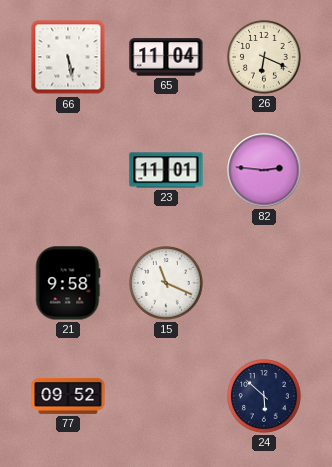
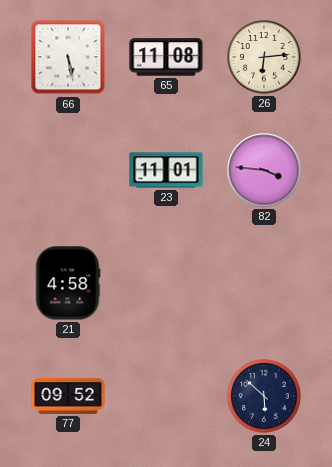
65: 11:04 -> 11:08 (166, 57)
26: 6:19 -> 6:14 (265, 58)
82: 2:46 -> 3:46 (264, 170)
21: 9:58 -> 4:58 (68, 283)
15: 11:19 -> none (167, 284)
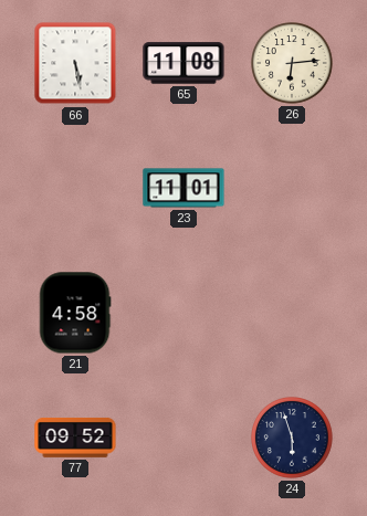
82: 3:46 -> none (264, 170)
24: 5:52 -> 5:57 (293, 439)
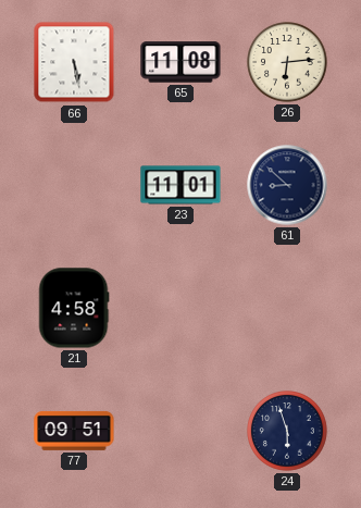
61: none -> 8:52 (287, 185)
77: 09:52 -> 09:51 (74, 431)
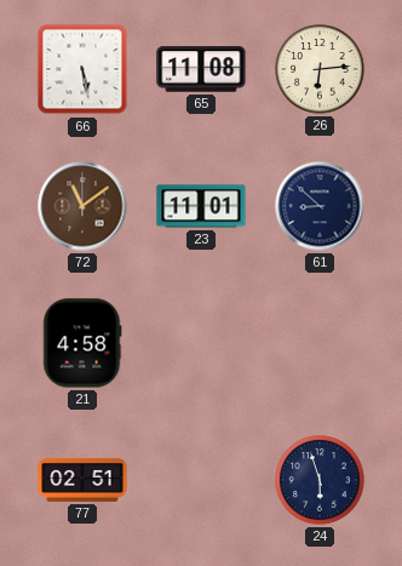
72: none -> 11:09 (82, 206)
77: 09:51 -> 02:51 (82, 480)
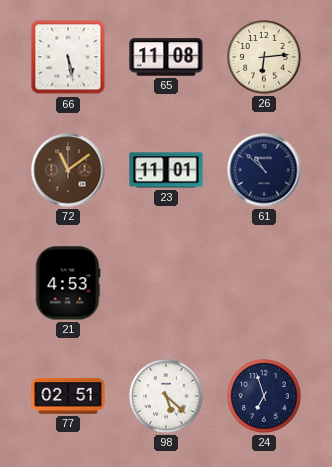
61: 8:52 -> 10:52 (264, 170)
21: 4:58 -> 4:53 (68, 283)
98: none -> 5:22 (167, 397)
24: 5:57 -> 6:57 (265, 397)
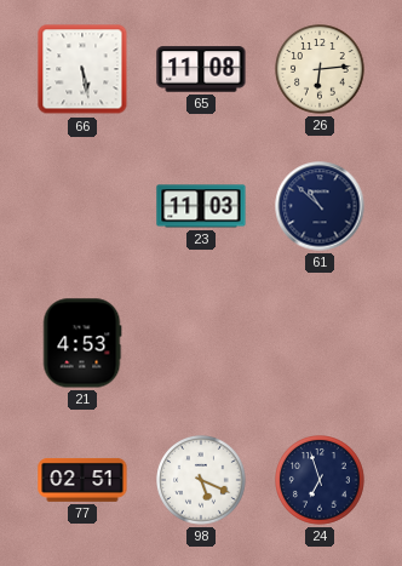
72: 11:09 -> none (68, 170)
23: 11:01 -> 11:03 (201, 206)
98: 5:22 -> 5:19 (202, 481)
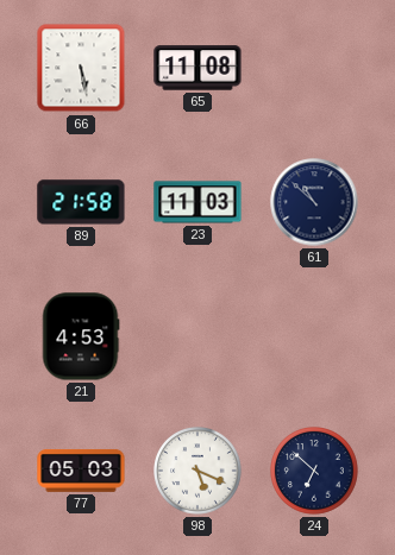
26: 6:14 -> none (321, 70)
89: none -> 21:58 (81, 202)
77: 02:51 -> 05:03 (81, 471)
24: 6:57 -> 6:52 (315, 472)
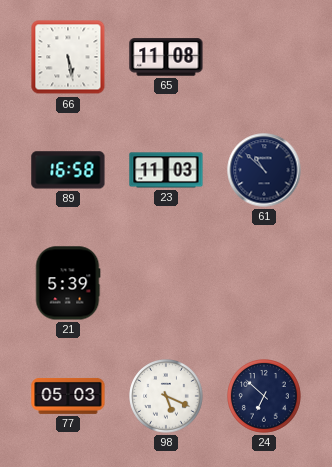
89: 21:58 -> 16:58 (68, 170)
21: 4:53 -> 5:39 (68, 283)
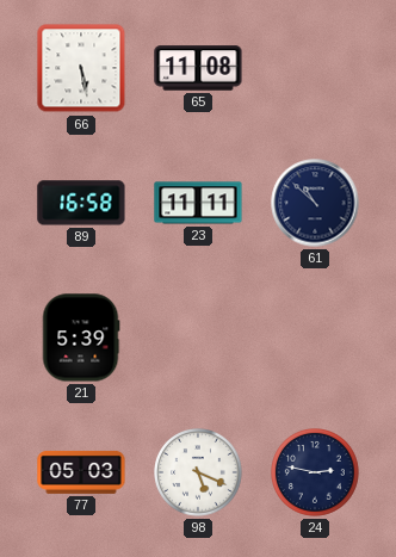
23: 11:03 -> 11:11 (198, 203)
24: 6:52 -> 2:47 (316, 474)
